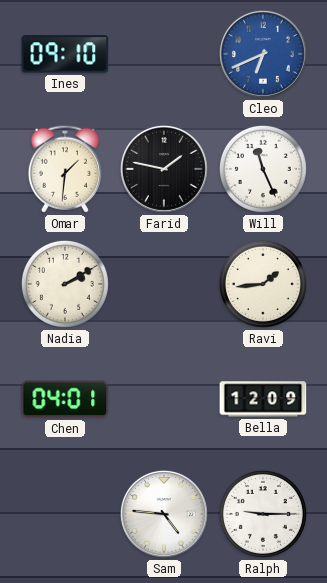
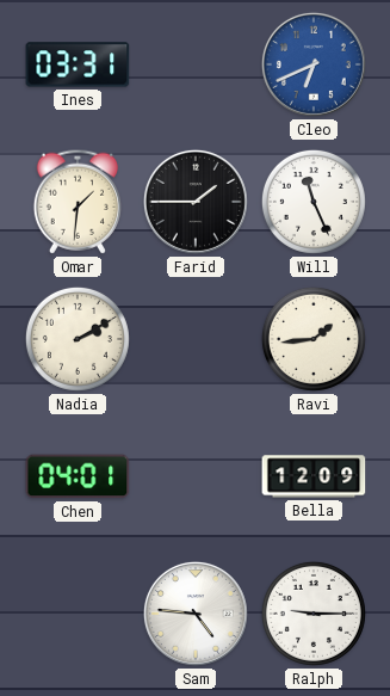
Ines: 09:10 -> 03:31 (78, 64)
Farid: 1:47 -> 1:45 (196, 202)
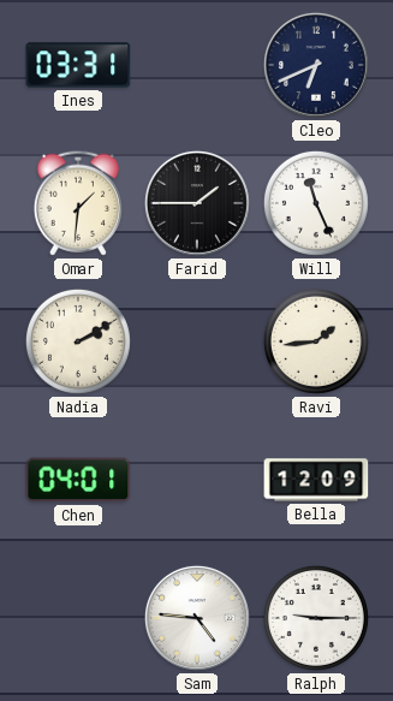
Cleo dial: blue -> navy (316, 65)
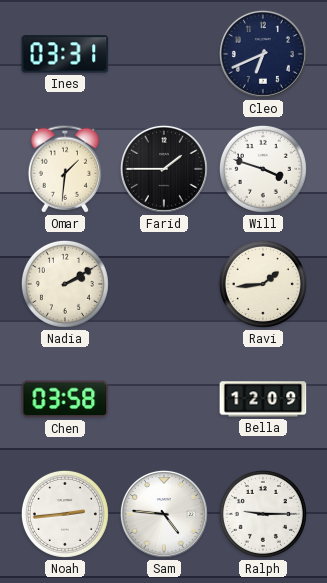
Will: 11:26 -> 3:48 (263, 169)
Chen: 04:01 -> 03:58 (65, 399)
Noah: none -> 2:44 (65, 514)
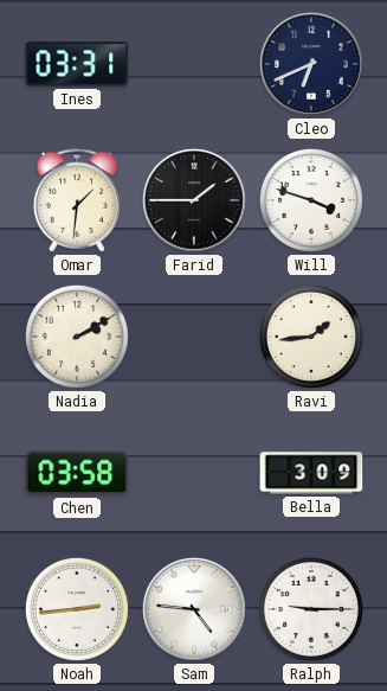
Bella: 12:09 -> 3:09 (311, 473)
